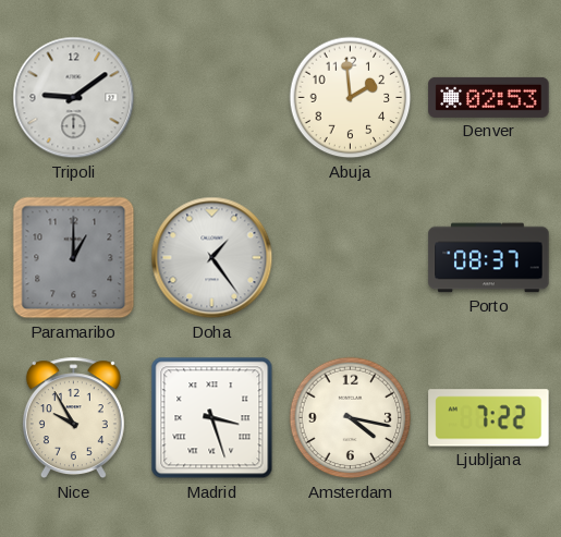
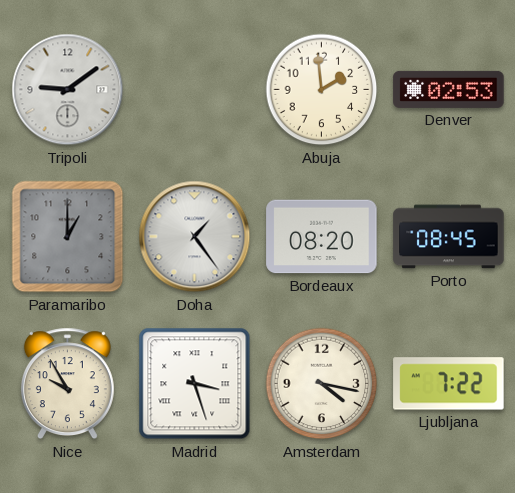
Bordeaux: none -> 08:20 (322, 237)
Porto: 08:37 -> 08:45 (449, 237)
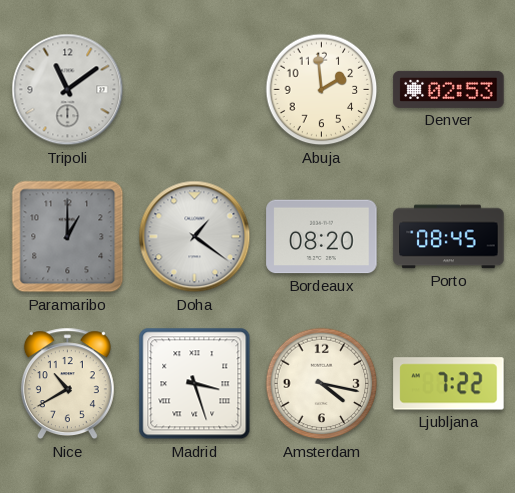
Tripoli: 9:09 -> 11:09 (68, 90)
Doha: 1:24 -> 1:21 (195, 237)
Nice: 9:55 -> 10:40 (67, 384)
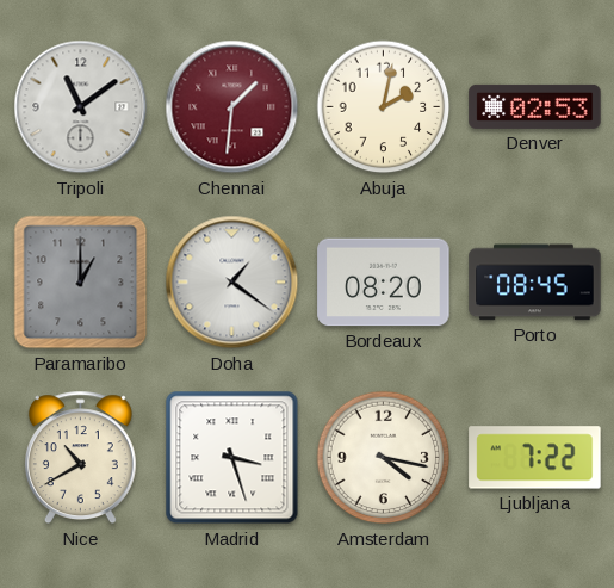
Chennai: none -> 1:31 (232, 107)
Abuja: 1:59 -> 2:02 (384, 107)
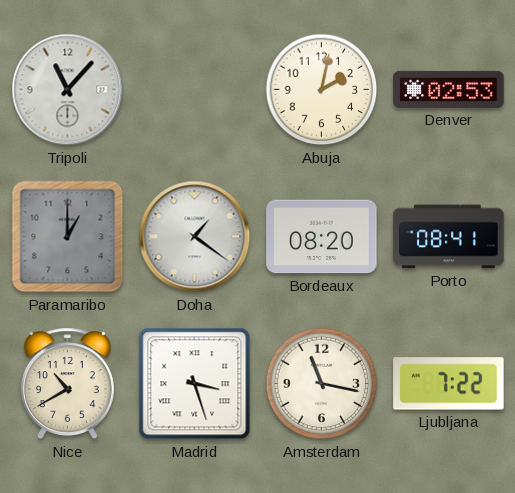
Tripoli: 11:09 -> 11:07 (68, 90)
Chennai: 1:31 -> none (232, 107)
Porto: 08:45 -> 08:41 (449, 237)
Amsterdam: 4:17 -> 11:17 (322, 384)
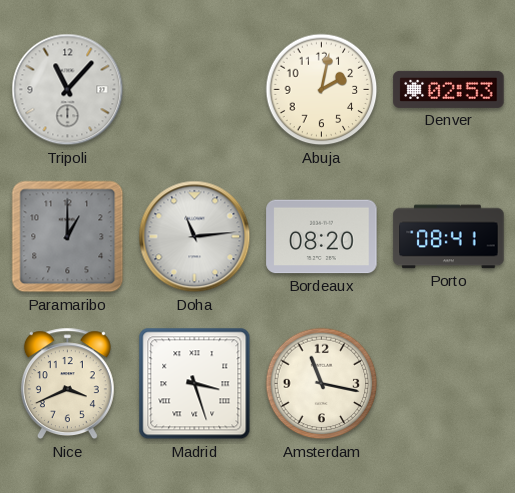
Doha: 1:21 -> 11:14 (195, 237)
Nice: 10:40 -> 3:41 (67, 384)
Ljubljana: 7:22 -> none (449, 384)
